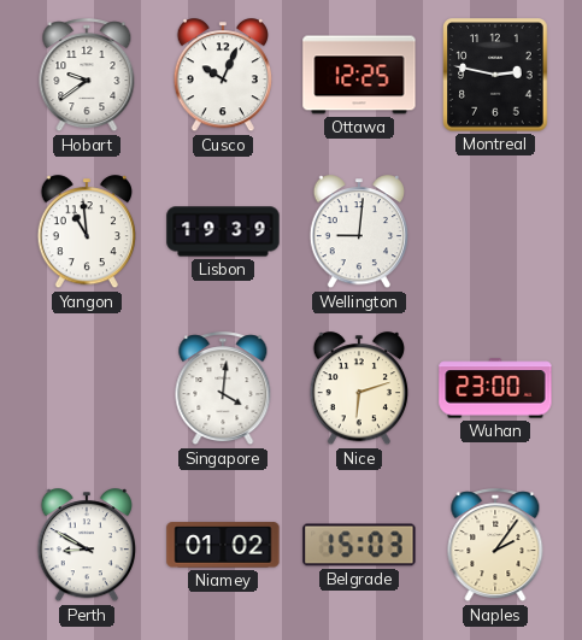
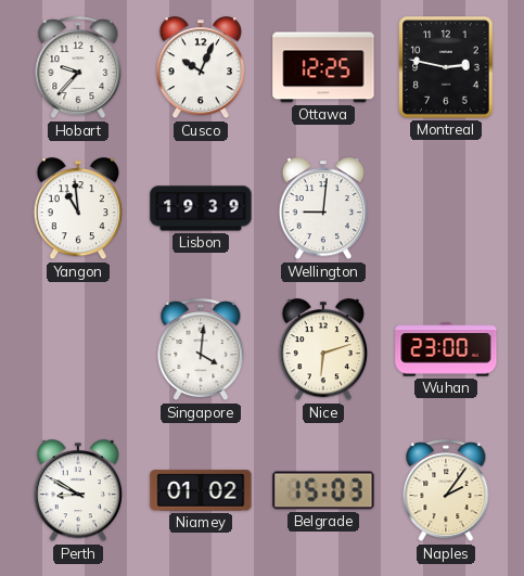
Hobart: 9:39 -> 9:37 (78, 68)
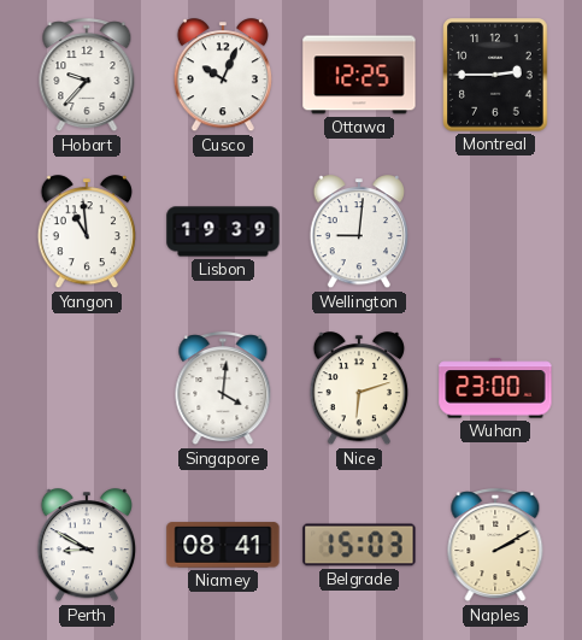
Montreal: 2:47 -> 2:45 (495, 75)
Niamey: 01:02 -> 08:41 (223, 545)
Naples: 2:06 -> 2:10 (495, 546)
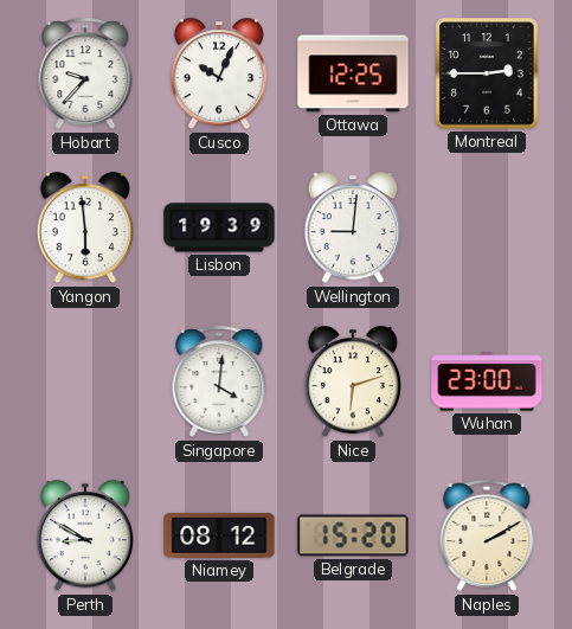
Yangon: 10:59 -> 5:59 (84, 229)
Niamey: 08:41 -> 08:12 (219, 535)
Belgrade: 15:03 -> 15:20 (353, 535)
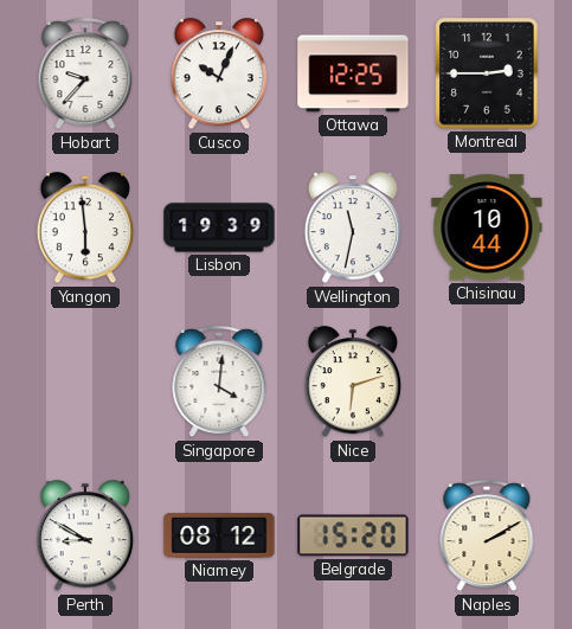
Wellington: 9:01 -> 11:32 (352, 229)
Chisinau: none -> 10:44 (487, 227)
Wuhan: 23:00 -> none (487, 381)
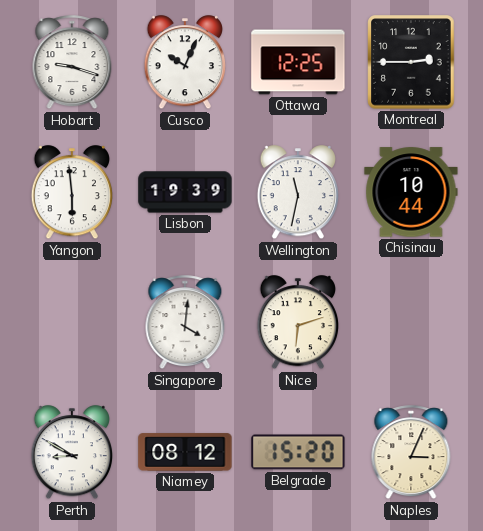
Hobart: 9:37 -> 9:18 (72, 63)
Naples: 2:10 -> 3:04 (411, 453)
